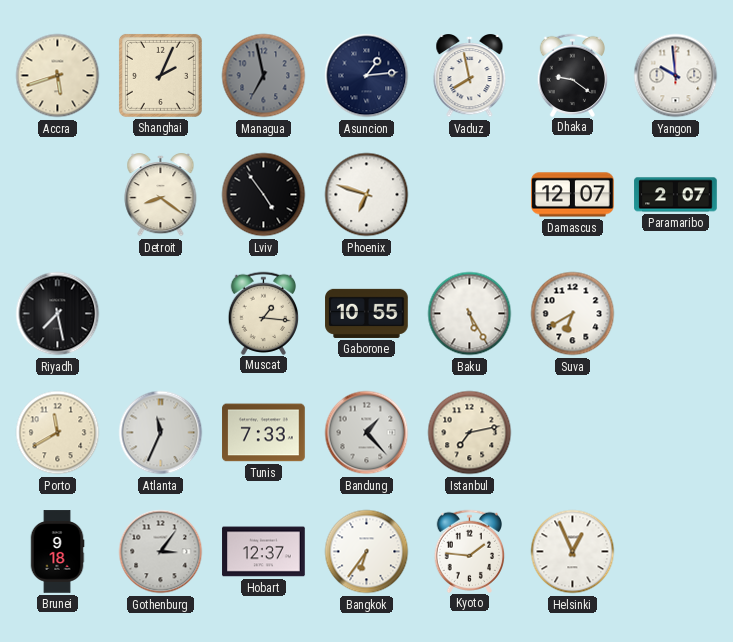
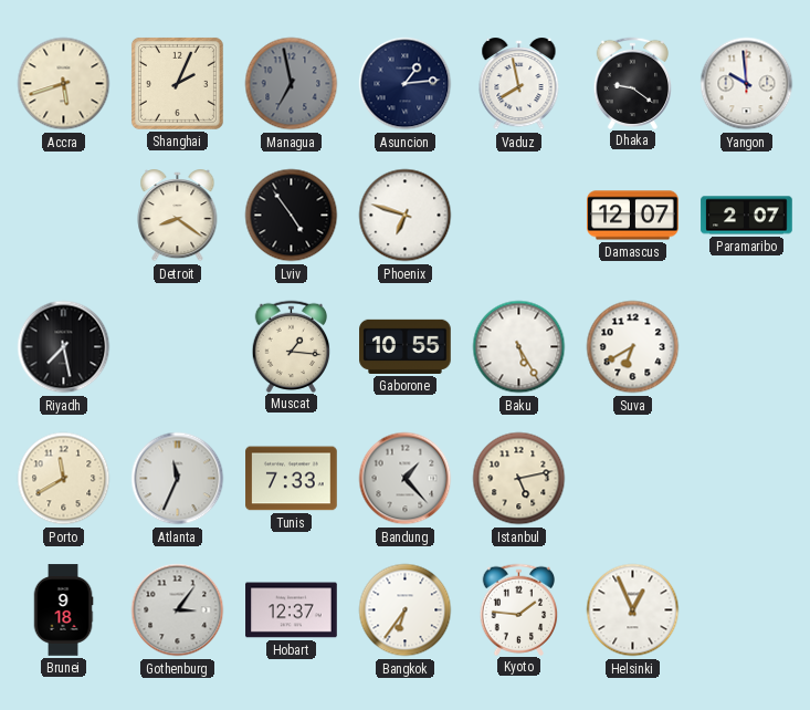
Istanbul: 7:13 -> 5:13 (519, 479)
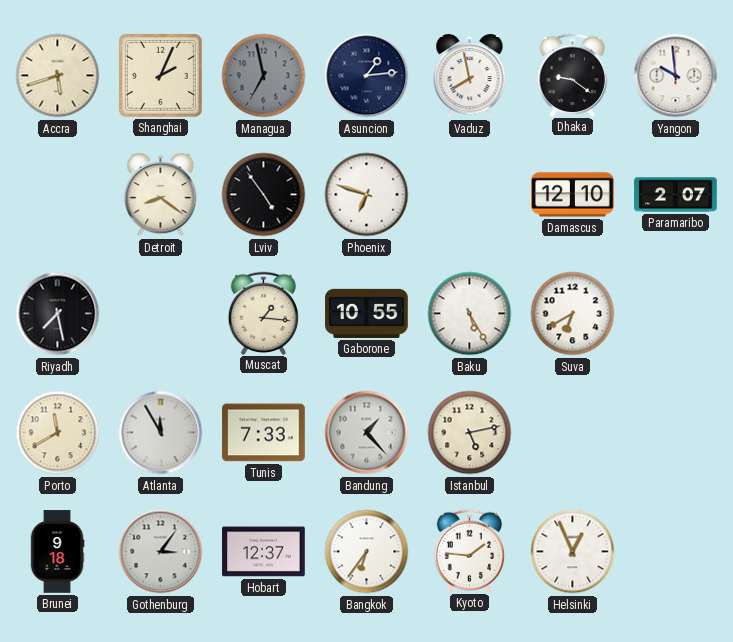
Damascus: 12:07 -> 12:10 (573, 195)
Atlanta: 11:34 -> 11:55 (161, 433)
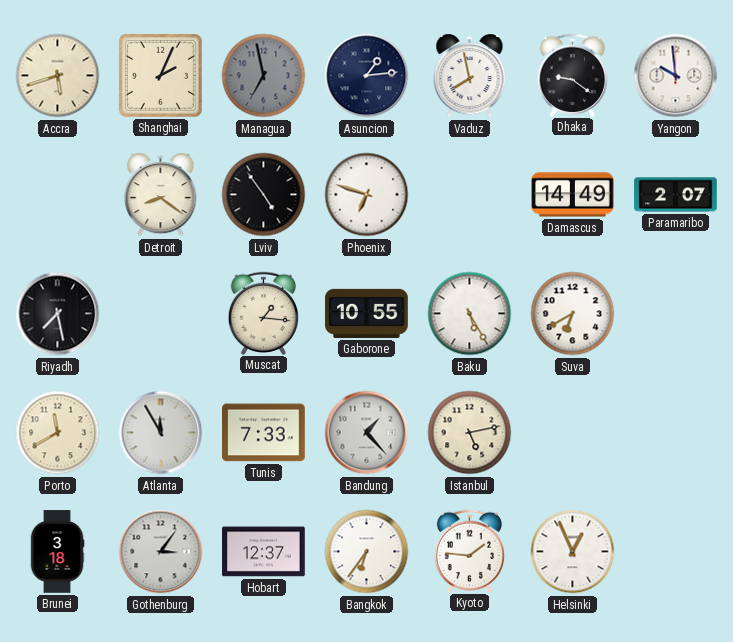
Damascus: 12:10 -> 14:49 (573, 195)
Brunei: 9:18 -> 3:18 (57, 552)
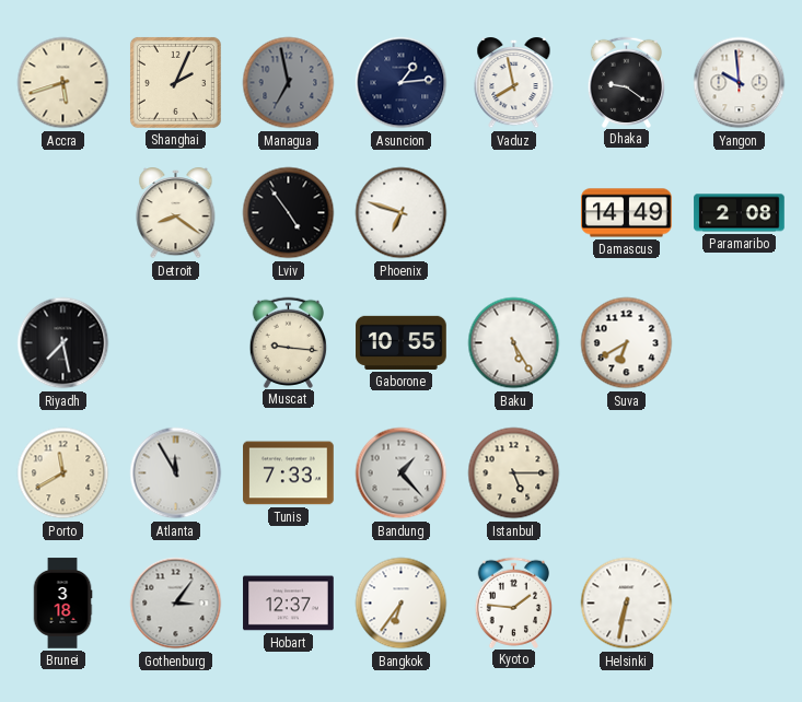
Paramaribo: 2:07 -> 2:08 (740, 213)
Muscat: 1:16 -> 9:16 (289, 342)
Istanbul: 5:13 -> 5:15 (514, 473)
Helsinki: 12:56 -> 6:32 (627, 604)
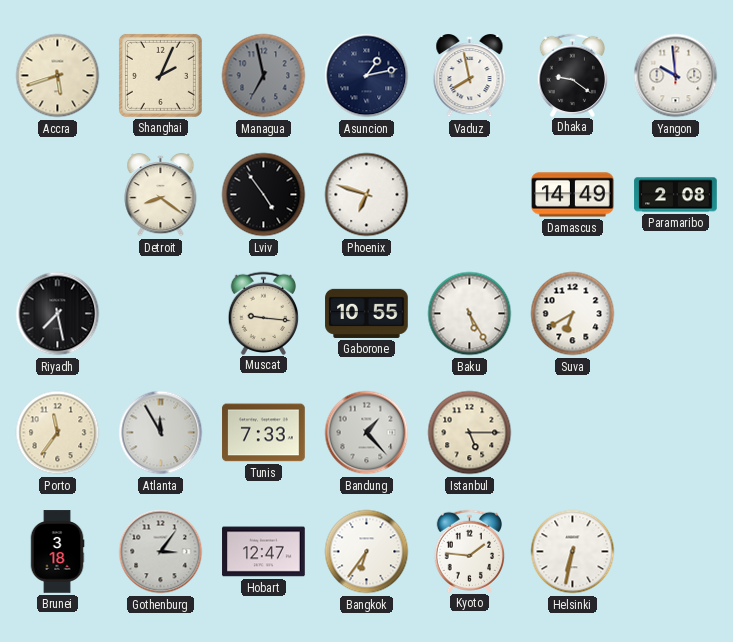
Asuncion: 1:14 -> 1:13 (367, 76)
Porto: 11:40 -> 11:36 (58, 433)
Hobart: 12:37 -> 12:47 (264, 552)
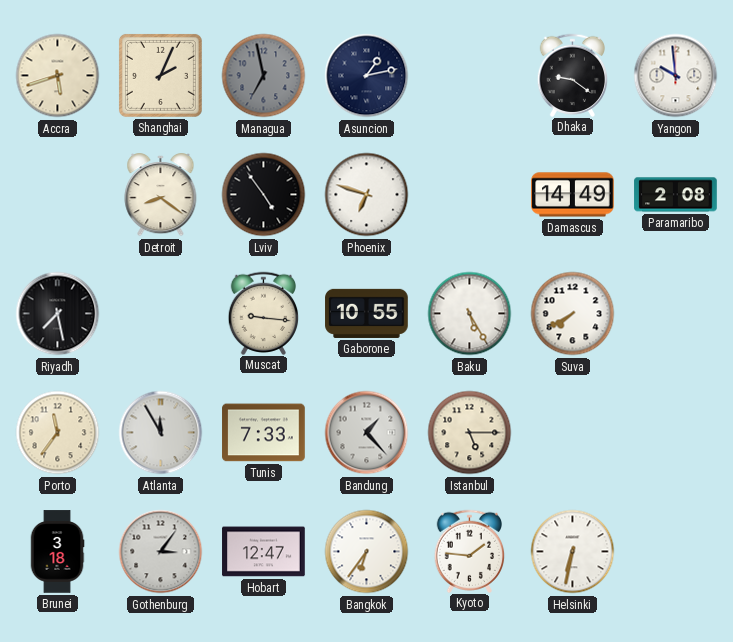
Vaduz: 7:58 -> none (470, 77)
Suva: 6:40 -> 7:40 (573, 314)
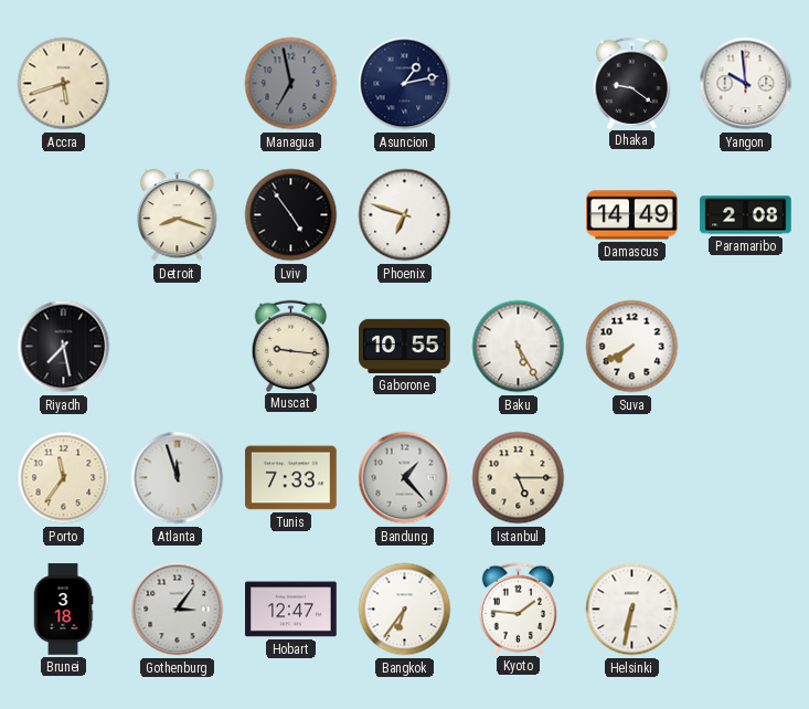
Shanghai: 2:04 -> none (160, 75)
Detroit: 8:21 -> 8:18 (178, 216)
Atlanta: 11:55 -> 11:57 (178, 478)
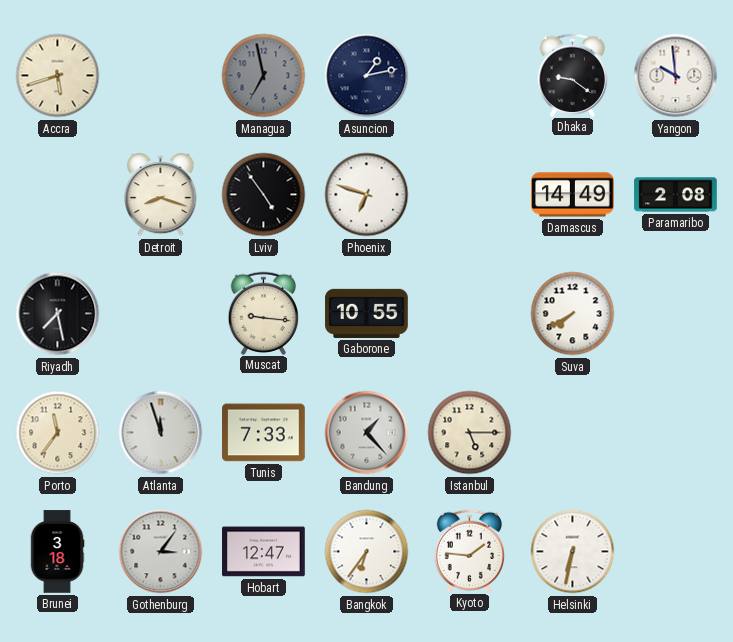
Baku: 5:25 -> none (519, 347)
